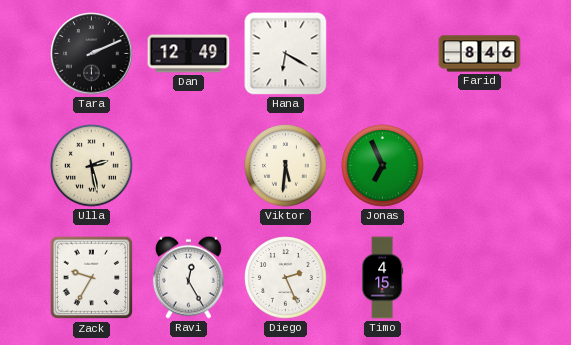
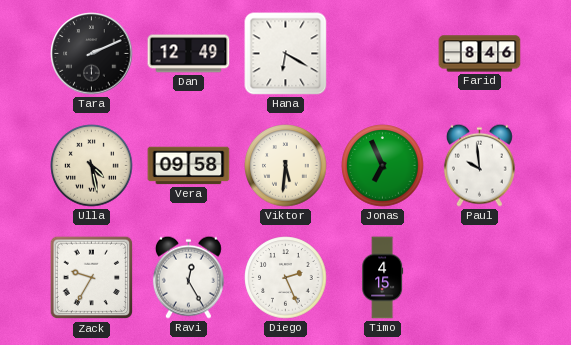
Ulla: 2:28 -> 4:28 (92, 166)
Vera: none -> 09:58 (189, 166)
Paul: none -> 9:59 (479, 165)
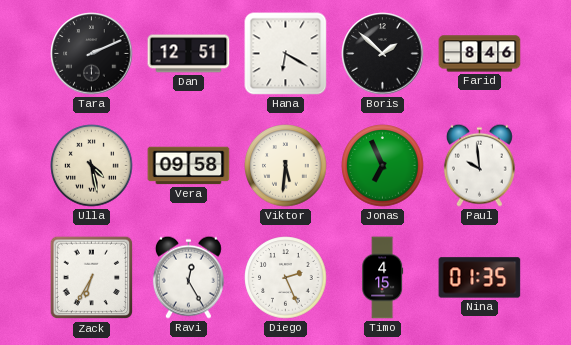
Dan: 12:49 -> 12:51 (189, 54)
Boris: none -> 1:52 (383, 54)
Zack: 9:35 -> 6:35 (92, 278)
Nina: none -> 01:35 (480, 278)
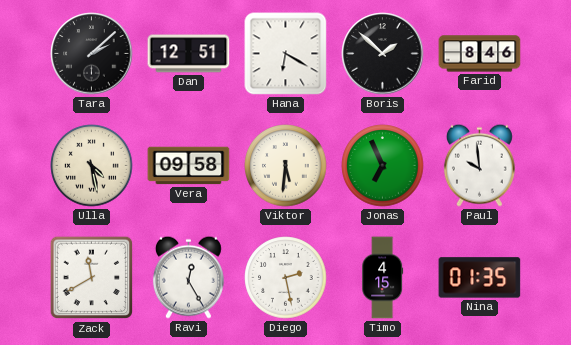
Tara: 2:11 -> 2:08 (92, 54)
Zack: 6:35 -> 11:40 (92, 278)
Diego: 2:26 -> 2:28 (286, 278)
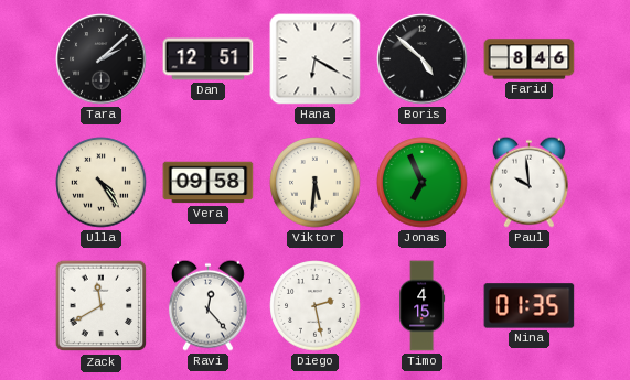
Boris: 1:52 -> 4:52 (423, 59)
Ulla: 4:28 -> 4:24 (102, 183)
Ravi: 12:25 -> 12:23 (207, 305)
